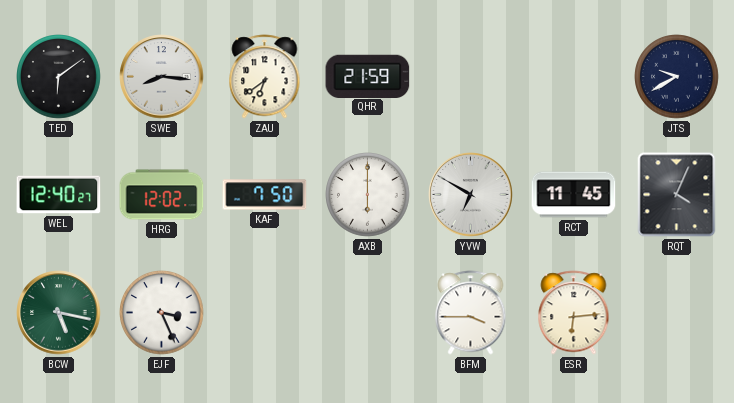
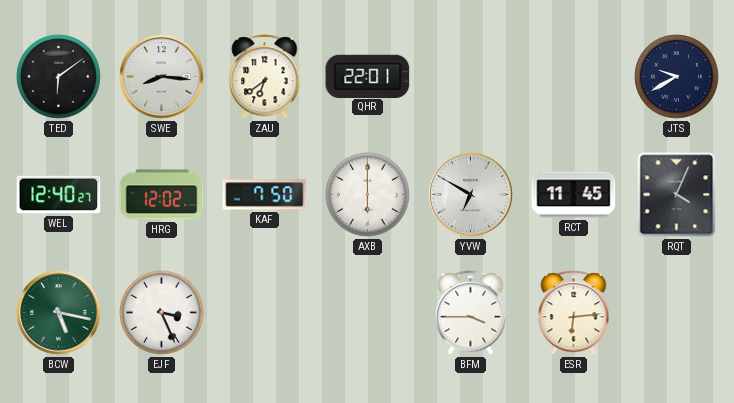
QHR: 21:59 -> 22:01 (368, 76)
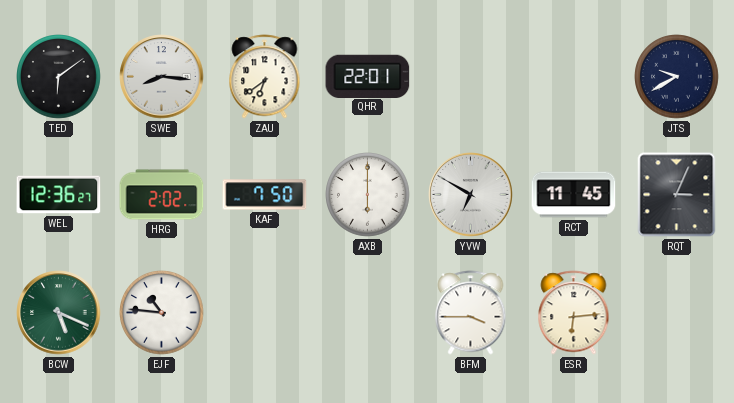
WEL: 12:40 -> 12:36 (59, 195)
HRG: 12:02 -> 2:02 (162, 195)
RQT: 4:04 -> 3:04 (677, 195)
BCW: 5:17 -> 5:19 (59, 313)
EJF: 3:26 -> 10:46 (162, 313)
